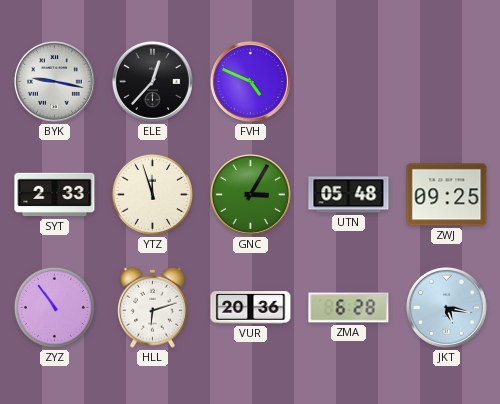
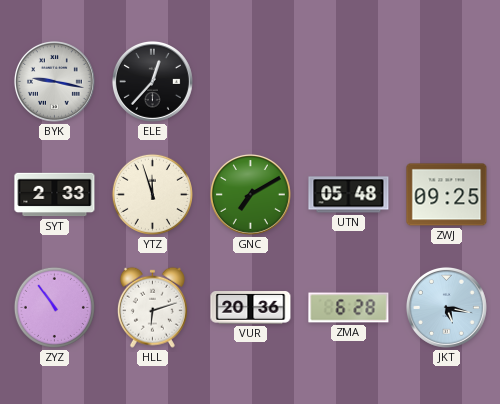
FVH: 4:49 -> none (250, 81)
GNC: 3:05 -> 7:10 (250, 194)
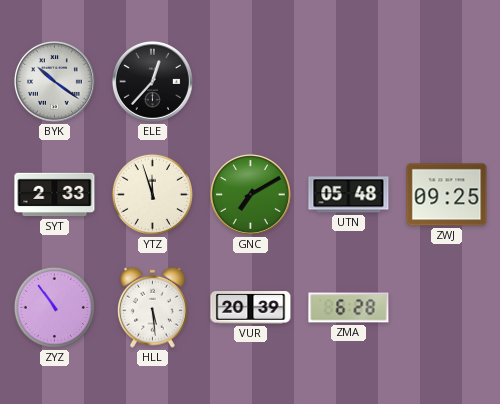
BYK: 9:17 -> 10:21 (54, 81)
HLL: 6:12 -> 5:29 (152, 307)
VUR: 20:36 -> 20:39 (251, 308)
JKT: 5:17 -> none (446, 307)
